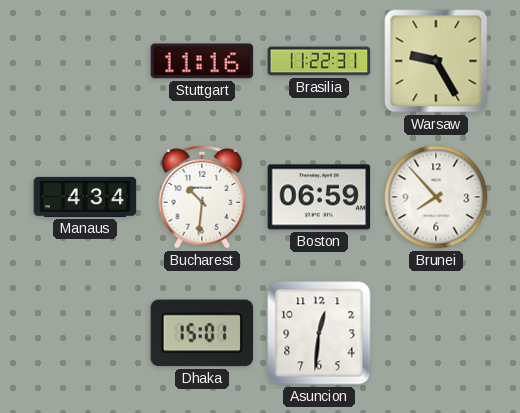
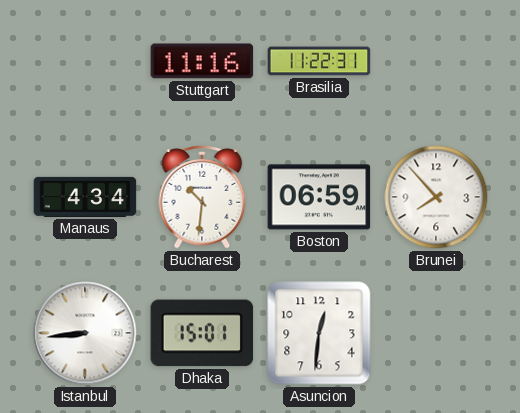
Warsaw: 9:25 -> none (436, 61)
Istanbul: none -> 8:44 (85, 333)
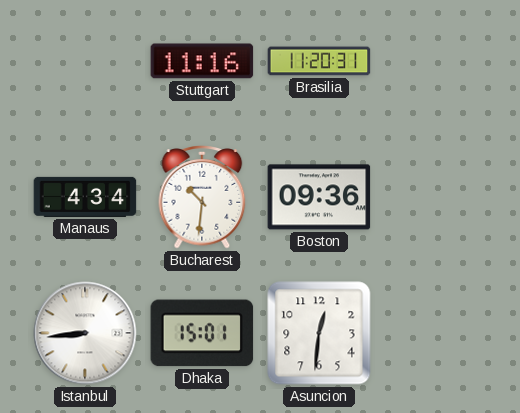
Brasilia: 11:22 -> 11:20 (319, 61)
Boston: 06:59 -> 09:36 (319, 197)
Brunei: 7:53 -> none (436, 197)
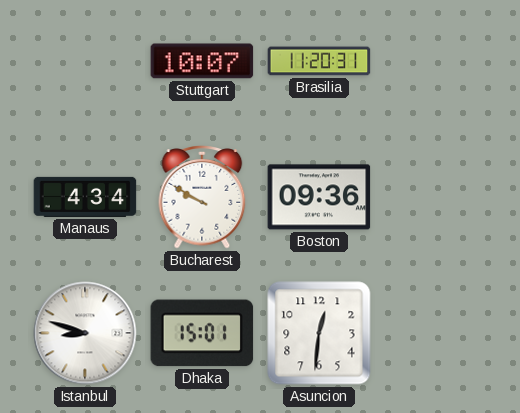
Stuttgart: 11:16 -> 10:07 (202, 61)
Bucharest: 10:31 -> 9:50 (202, 198)
Istanbul: 8:44 -> 8:48 (85, 333)
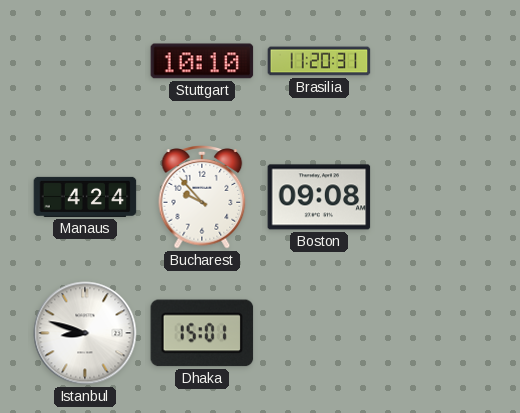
Stuttgart: 10:07 -> 10:10 (202, 61)
Manaus: 4:34 -> 4:24 (85, 197)
Bucharest: 9:50 -> 9:53 (202, 198)
Boston: 09:36 -> 09:08 (319, 197)
Asuncion: 12:31 -> none (319, 333)
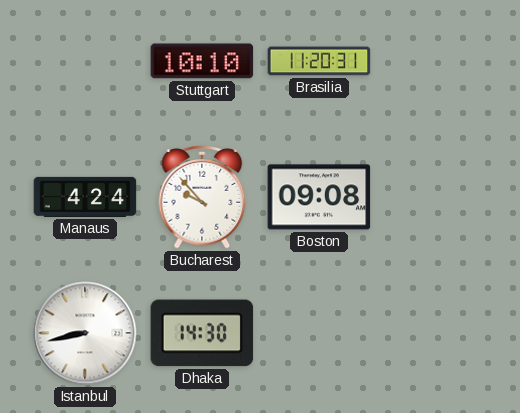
Istanbul: 8:48 -> 8:43 (85, 333)
Dhaka: 15:01 -> 14:30 (202, 333)
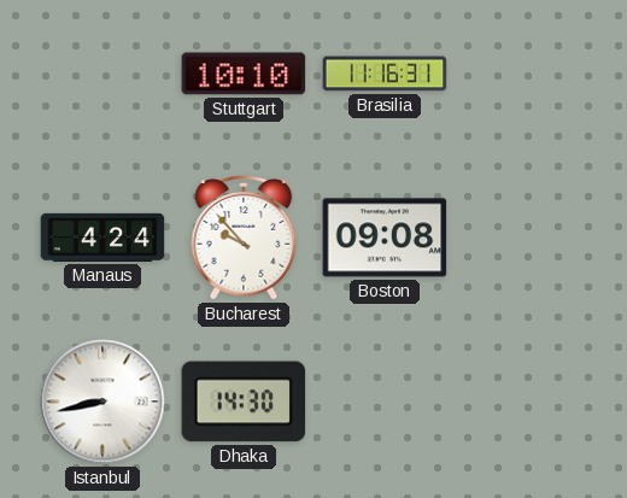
Brasilia: 11:20 -> 11:16 (385, 74)
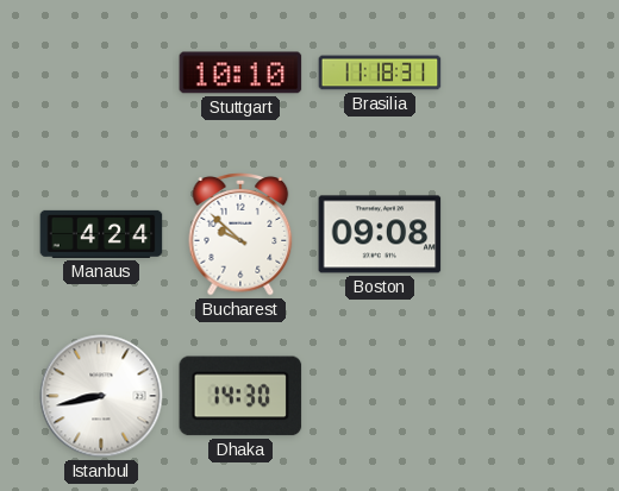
Brasilia: 11:16 -> 11:18 (380, 73)
Bucharest: 9:53 -> 9:52 (240, 235)
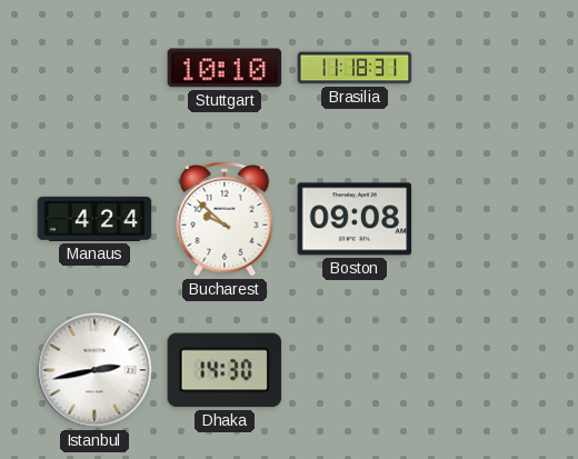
Istanbul: 8:43 -> 2:43 (94, 370)
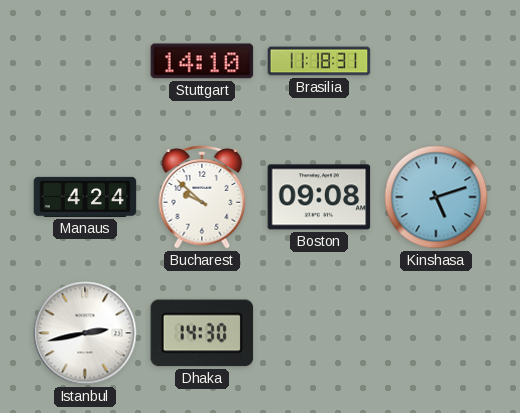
Stuttgart: 10:10 -> 14:10 (202, 61)
Kinshasa: none -> 5:12 (436, 197)
